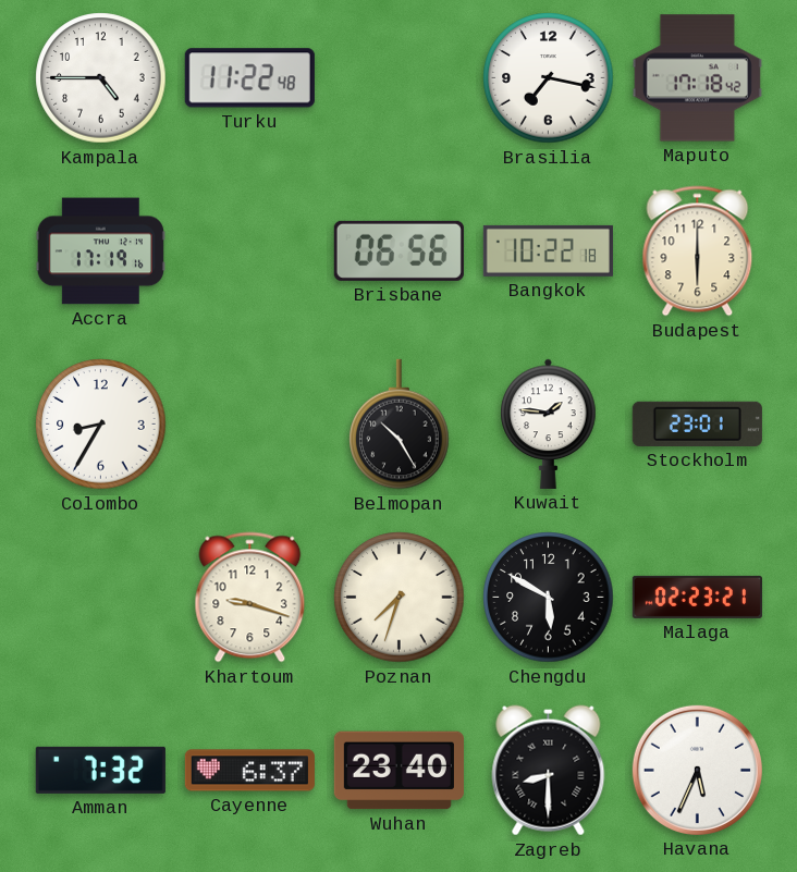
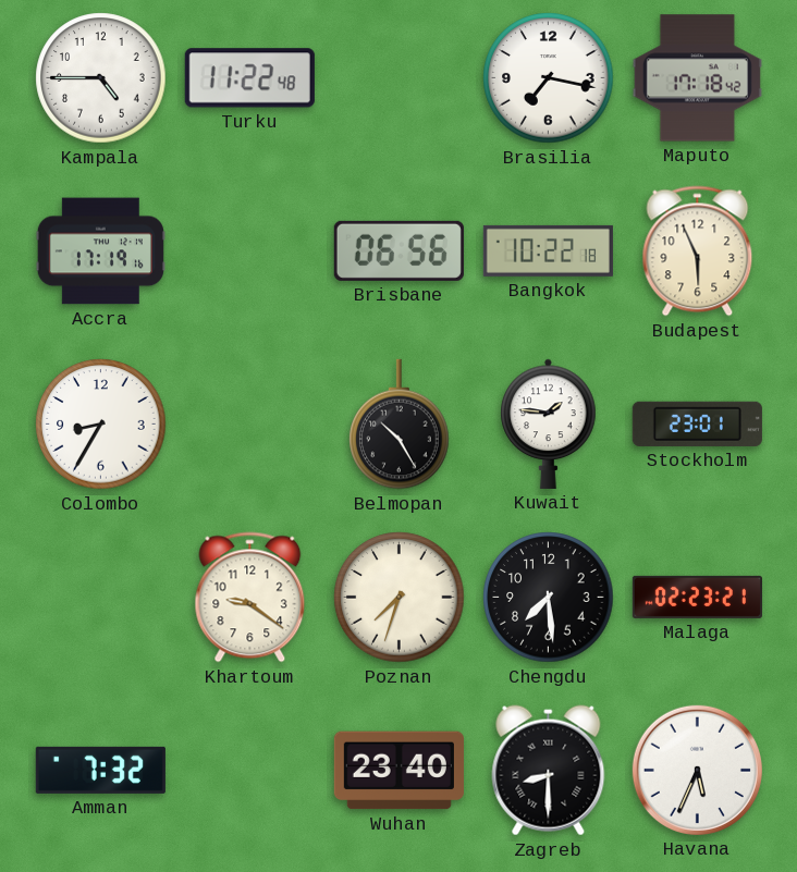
Budapest: 6:00 -> 5:56 (698, 251)
Khartoum: 9:18 -> 9:21 (250, 598)
Chengdu: 5:50 -> 7:29 (549, 598)
Cayenne: 6:37 -> none (249, 771)
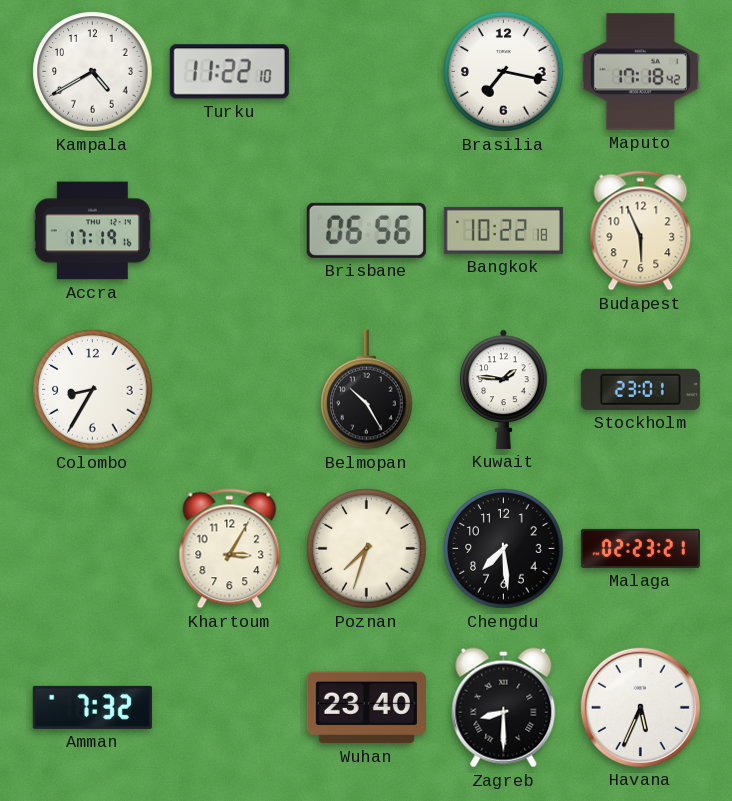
Kampala: 4:45 -> 4:40 (93, 72)
Turku: 11:22:48 -> 11:22:10 (229, 72)
Khartoum: 9:21 -> 3:05 (230, 549)
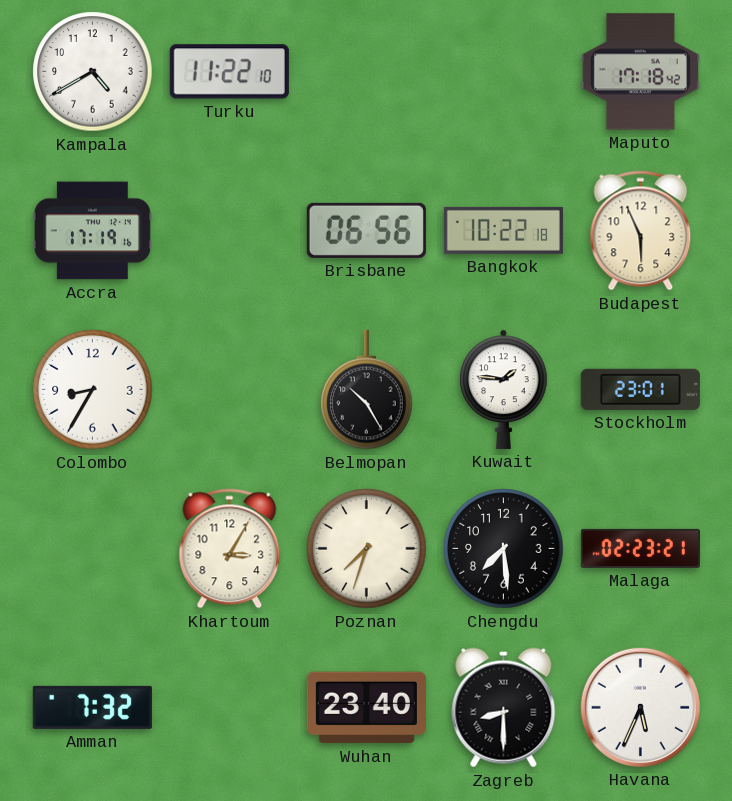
Brasilia: 7:17 -> none (504, 72)
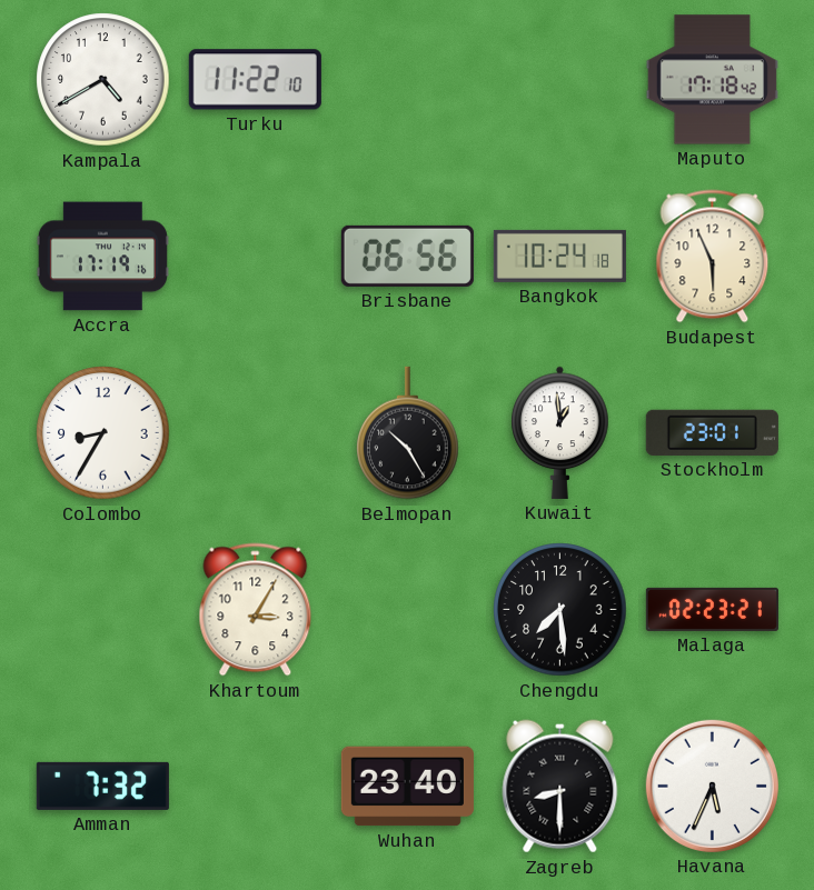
Bangkok: 10:22 -> 10:24 (559, 256)
Kuwait: 1:46 -> 12:59 (560, 432)
Poznan: 7:33 -> none (367, 549)
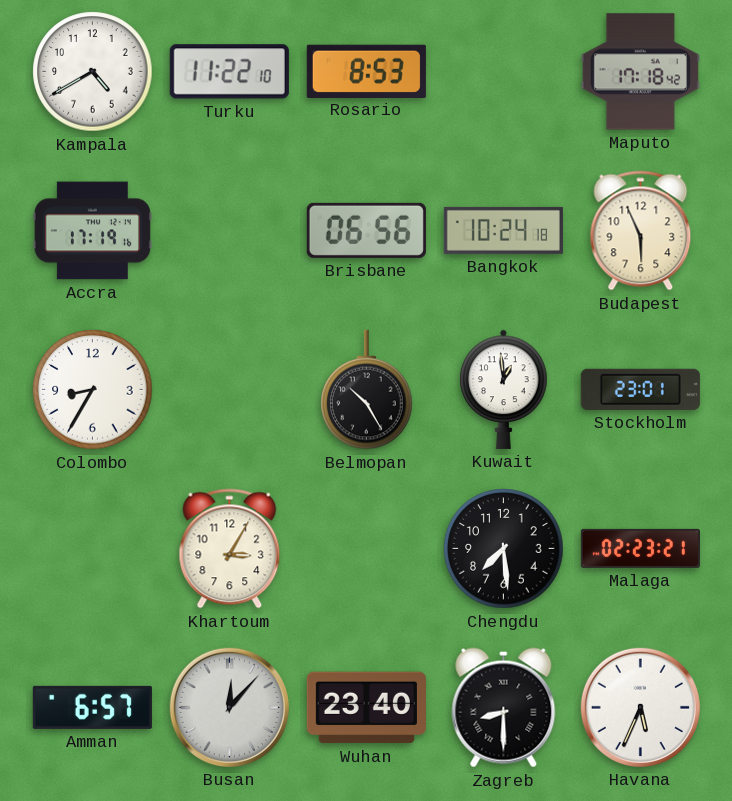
Rosario: none -> 8:53 (366, 71)
Amman: 7:32 -> 6:57 (92, 707)
Busan: none -> 12:07 (229, 707)
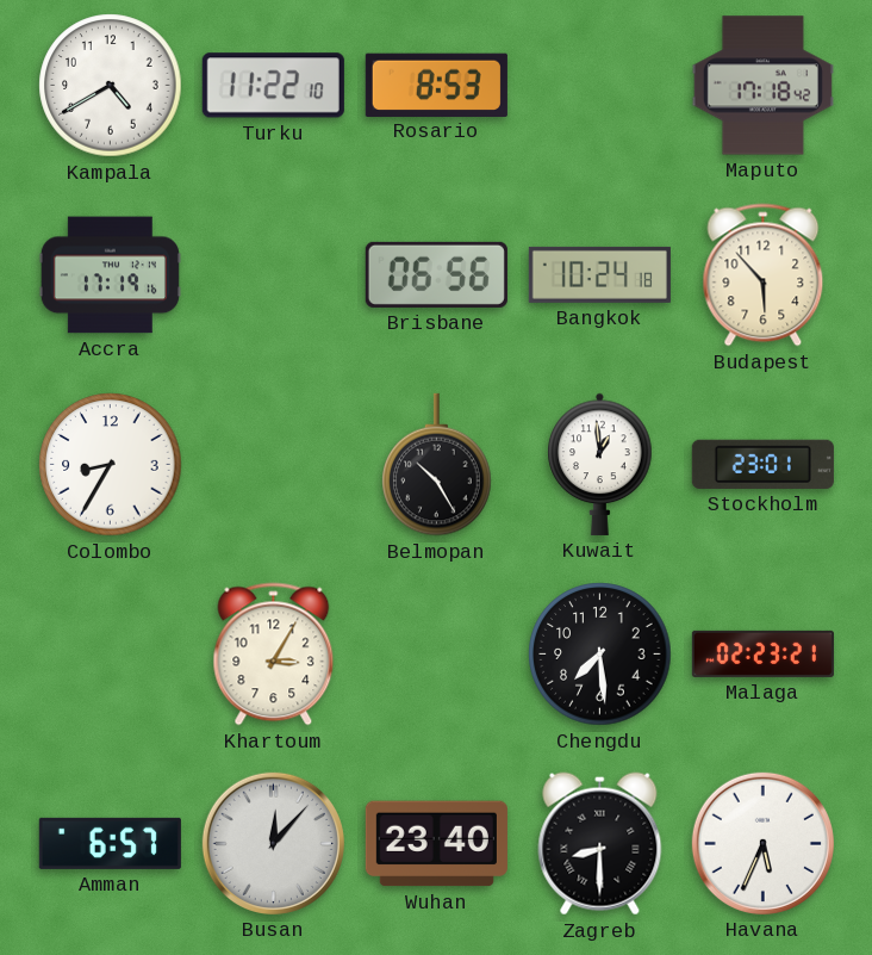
Budapest: 5:56 -> 5:53 (764, 275)
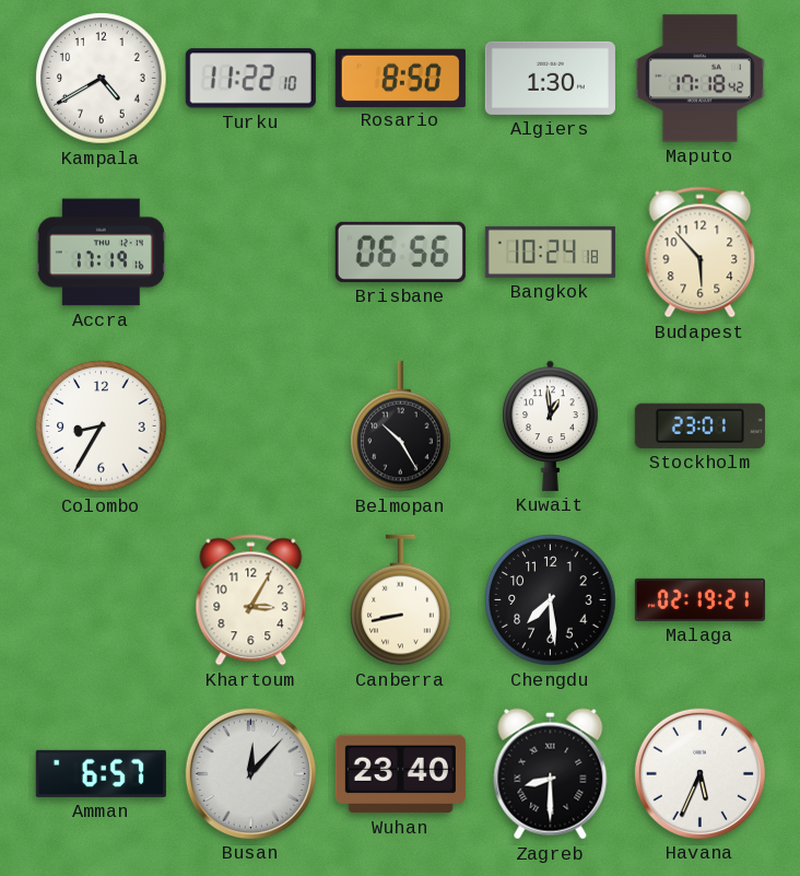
Rosario: 8:53 -> 8:50 (400, 78)
Algiers: none -> 1:30 (550, 78)
Canberra: none -> 8:43 (401, 600)
Malaga: 02:23 -> 02:19 (699, 599)
